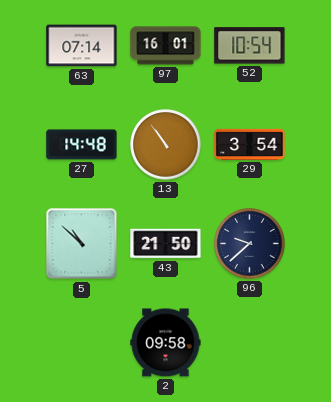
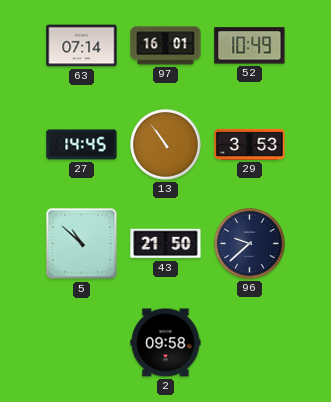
52: 10:54 -> 10:49 (250, 46)
27: 14:48 -> 14:45 (82, 145)
29: 3:54 -> 3:53 (250, 144)
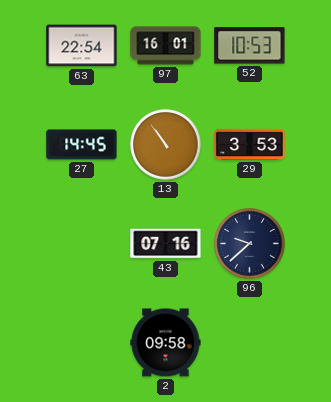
63: 07:14 -> 22:54 (82, 46)
52: 10:49 -> 10:53 (250, 46)
5: 10:52 -> none (82, 244)
43: 21:50 -> 07:16 (166, 244)
